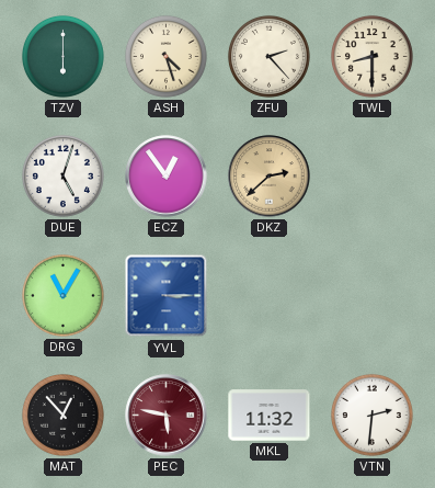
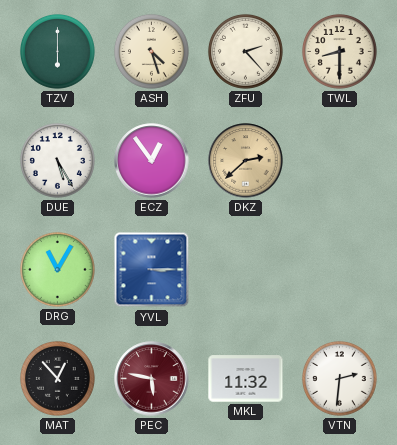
DUE: 5:03 -> 5:25 (57, 160)
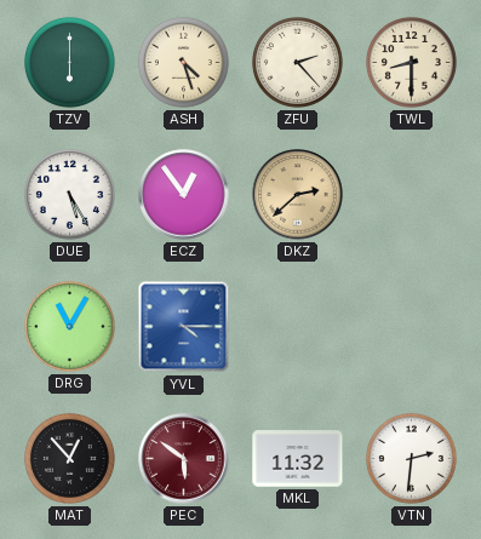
YVL: 3:15 -> 4:15 (184, 327)
PEC: 5:47 -> 5:51 (184, 459)
